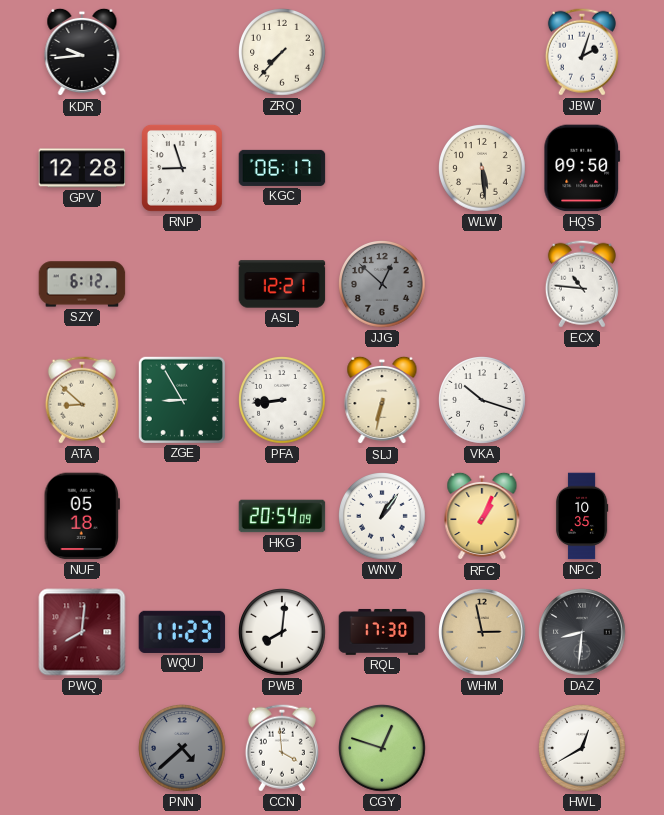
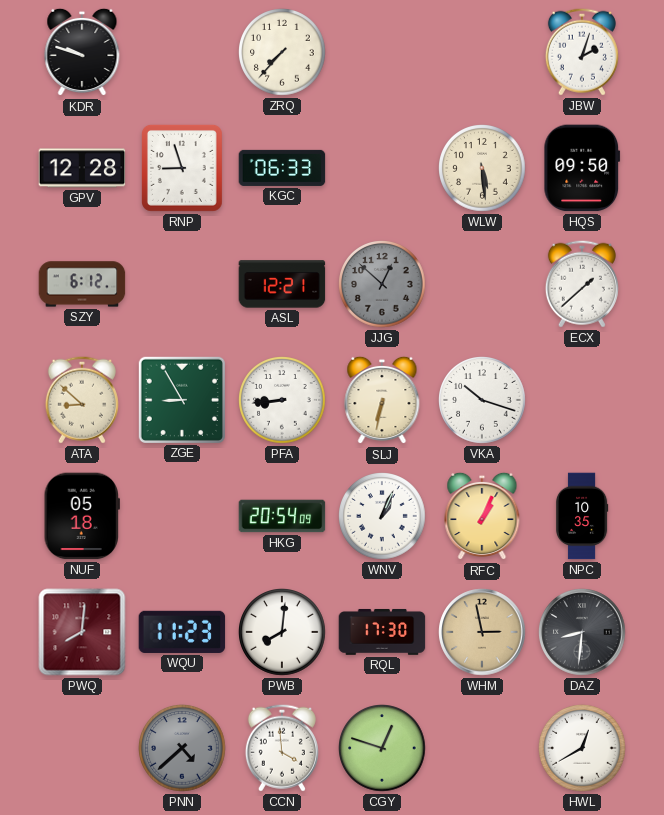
KDR: 9:44 -> 9:48 (82, 52)
KGC: 06:17 -> 06:33 (282, 168)
ECX: 10:46 -> 1:38 (582, 284)
WNV: 1:06 -> 1:04 (382, 516)
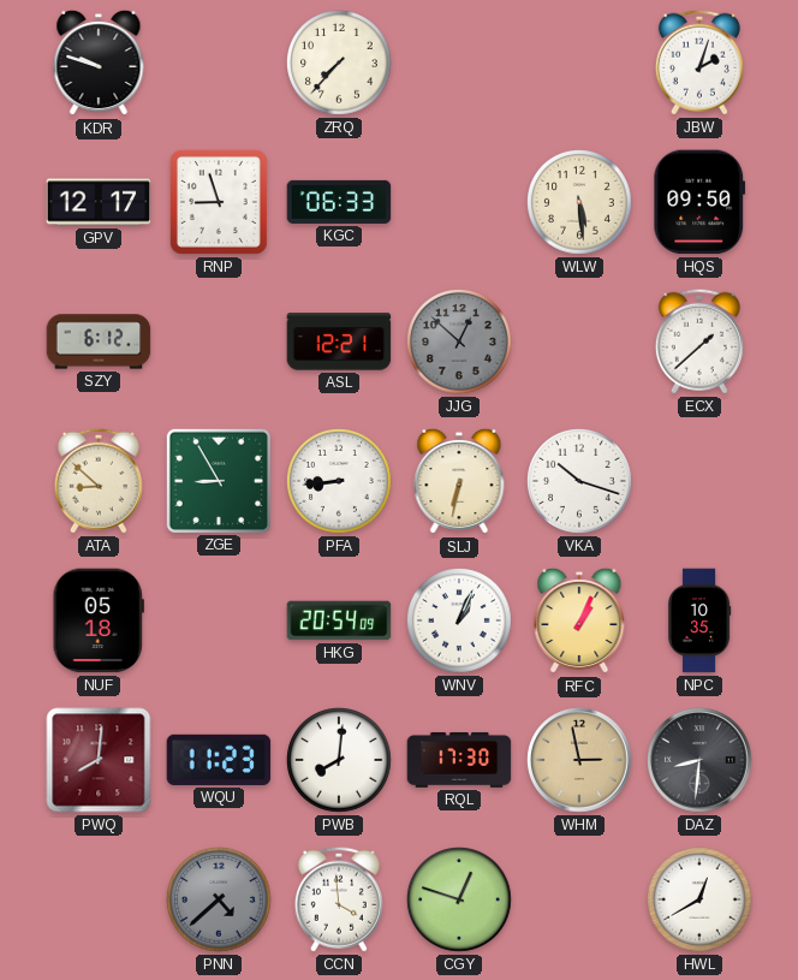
GPV: 12:28 -> 12:17 (99, 202)
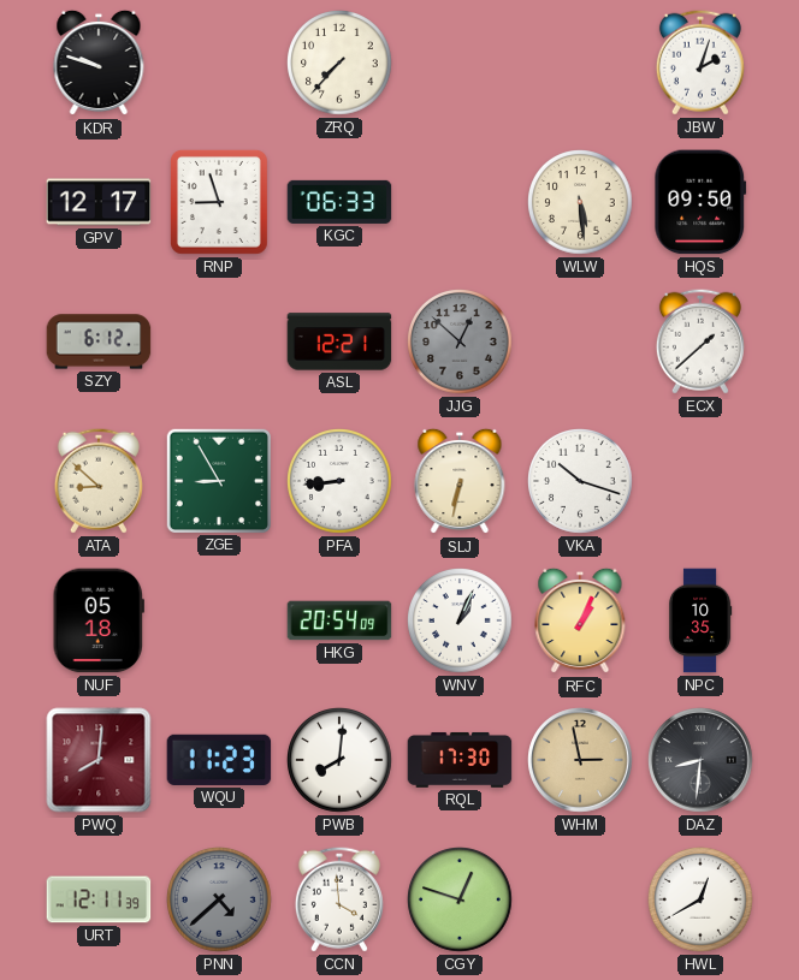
URT: none -> 12:11 (99, 899)
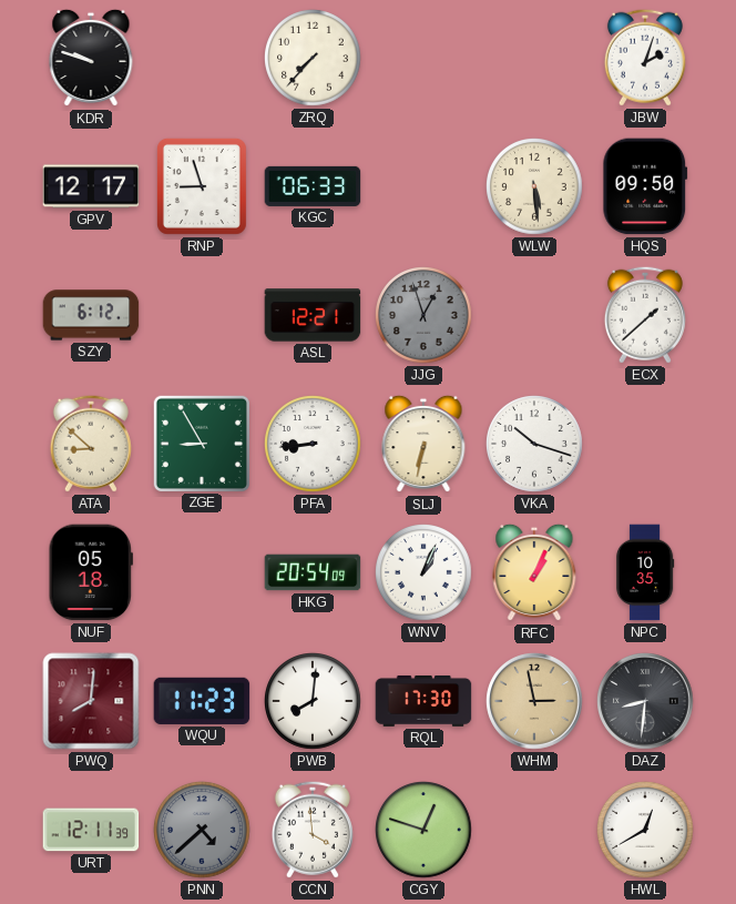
JJG: 12:52 -> 12:57 (423, 315)
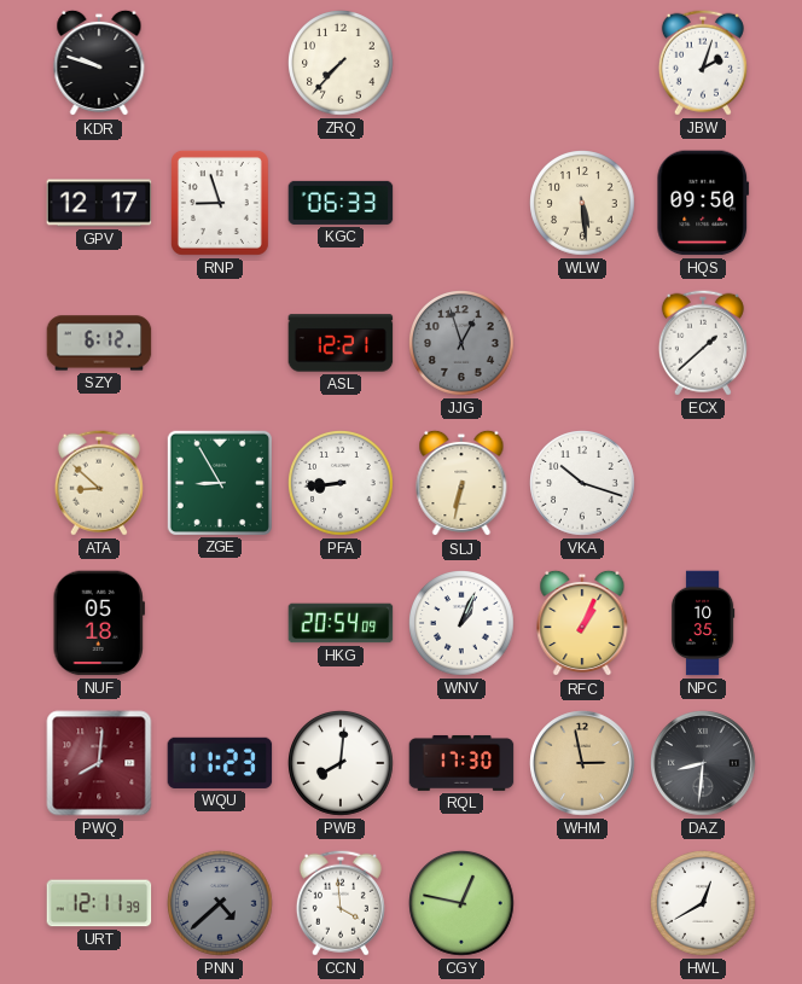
CGY: 12:48 -> 12:47 (461, 903)
